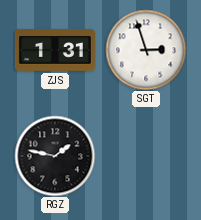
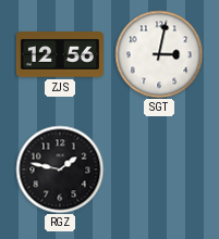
ZJS: 1:31 -> 12:56 (60, 54)
SGT: 2:57 -> 3:02 (159, 54)
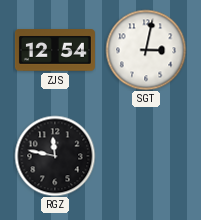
ZJS: 12:56 -> 12:54 (55, 50)
RGZ: 1:47 -> 11:47 (55, 156)
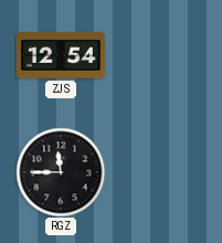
SGT: 3:02 -> none (146, 50)
RGZ: 11:47 -> 11:45 (61, 172)
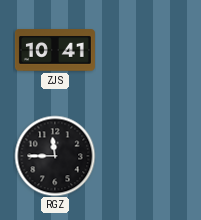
ZJS: 12:54 -> 10:41 (55, 50)
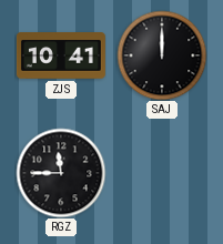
SAJ: none -> 12:00 (162, 55)
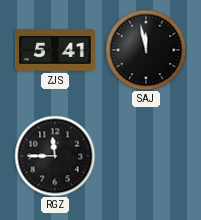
ZJS: 10:41 -> 5:41 (55, 50)
SAJ: 12:00 -> 11:58 (146, 50)
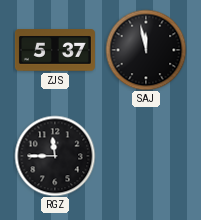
ZJS: 5:41 -> 5:37 (55, 50)
